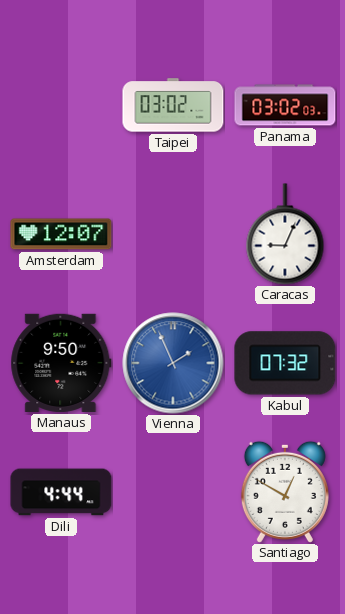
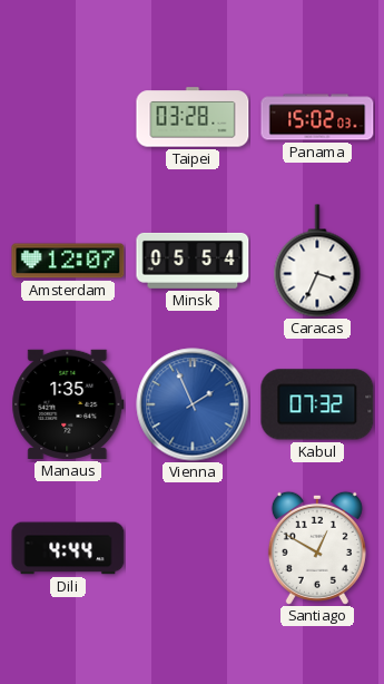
Taipei: 03:02 -> 03:28 (193, 117)
Panama: 03:02 -> 15:02 (317, 117)
Minsk: none -> 05:54 (193, 261)
Caracas: 9:04 -> 3:34 (317, 261)
Manaus: 9:50 -> 1:35 (68, 404)
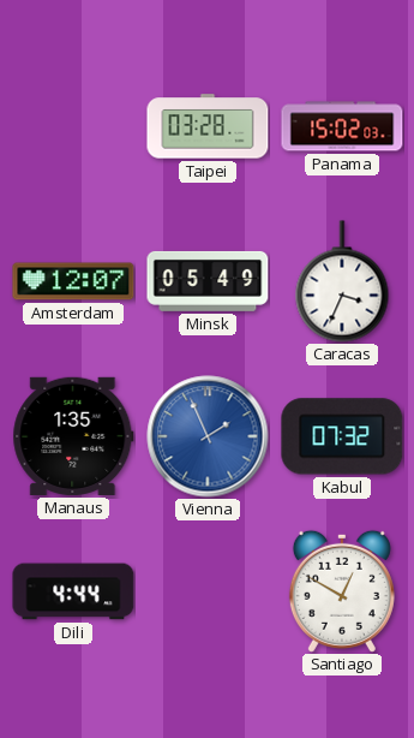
Minsk: 05:54 -> 05:49 (208, 281)
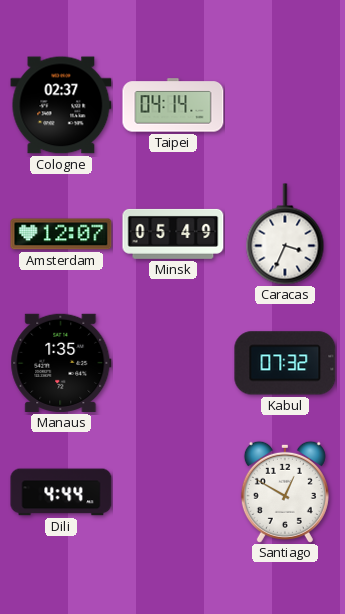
Cologne: none -> 02:37 (61, 105)
Taipei: 03:28 -> 04:14 (173, 105)
Panama: 15:02 -> none (342, 126)
Vienna: 1:56 -> none (208, 436)
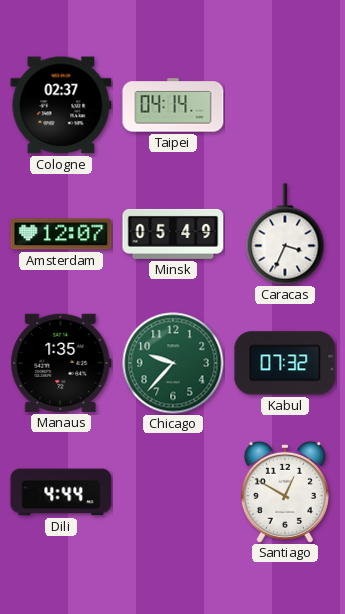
Chicago: none -> 9:37 (173, 363)
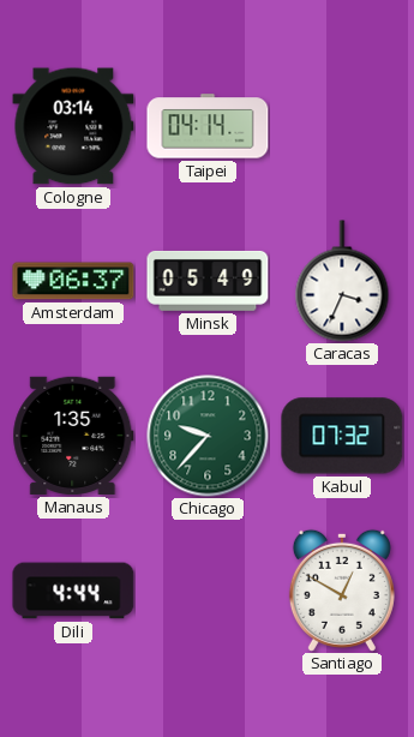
Cologne: 02:37 -> 03:14 (73, 126)
Amsterdam: 12:07 -> 06:37 (73, 281)
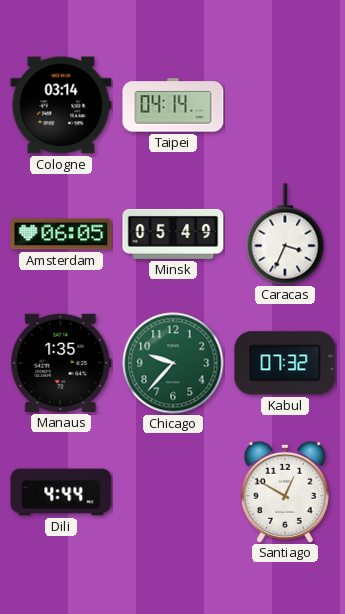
Amsterdam: 06:37 -> 06:05 (61, 234)
